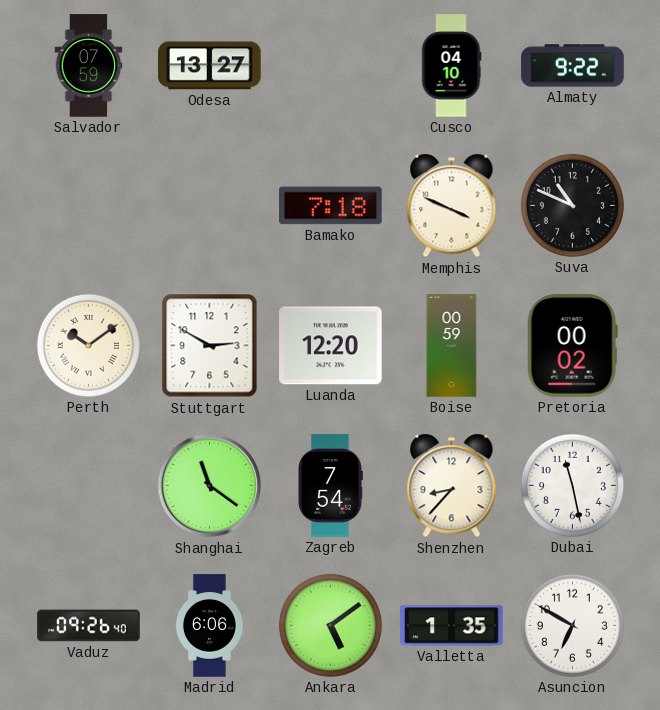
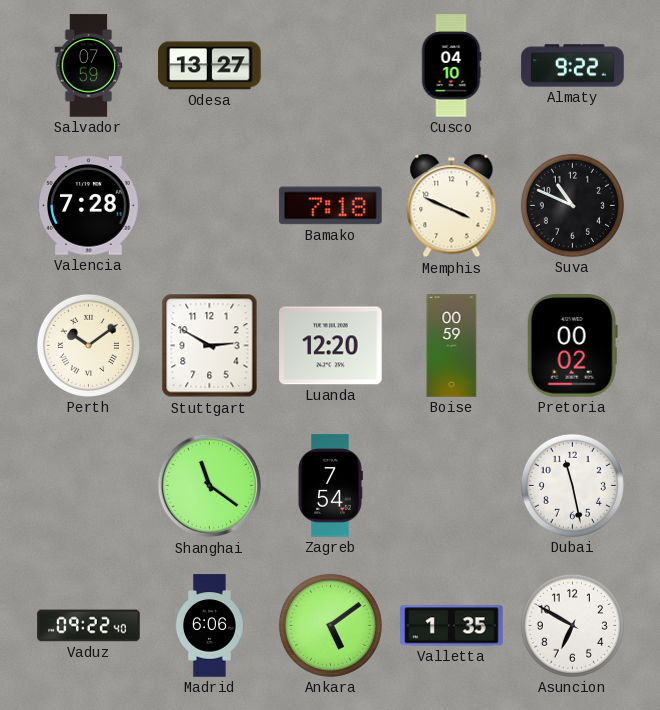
Valencia: none -> 7:28 (89, 206)
Shenzhen: 8:37 -> none (452, 486)
Vaduz: 09:26 -> 09:22 (89, 626)
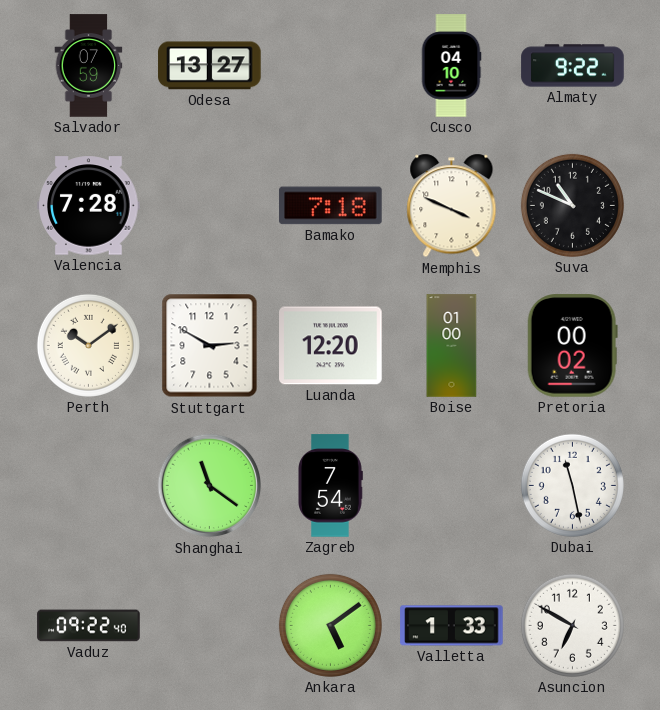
Boise: 00:59 -> 01:00 (452, 346)
Madrid: 6:06 -> none (210, 626)
Valletta: 1:35 -> 1:33 (452, 626)
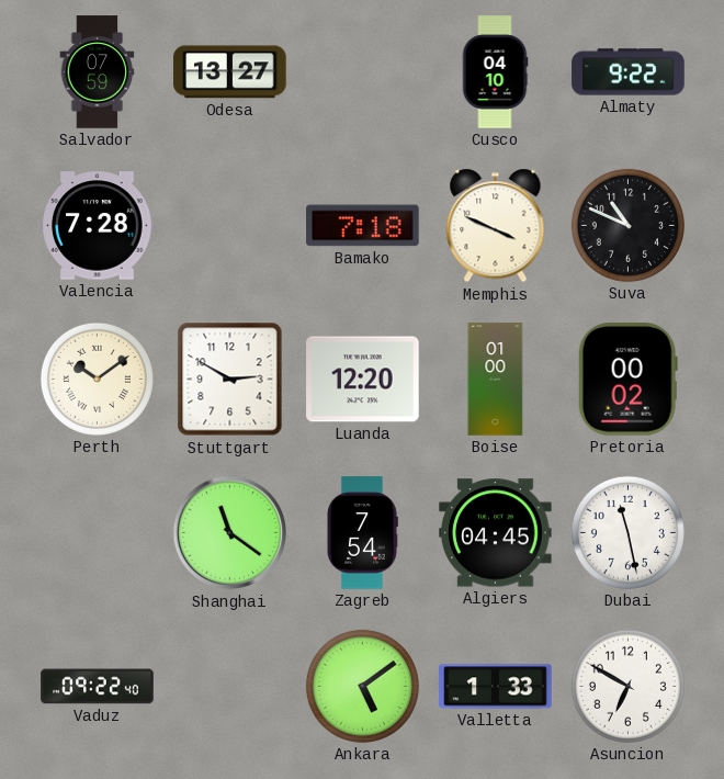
Algiers: none -> 04:45 (496, 533)
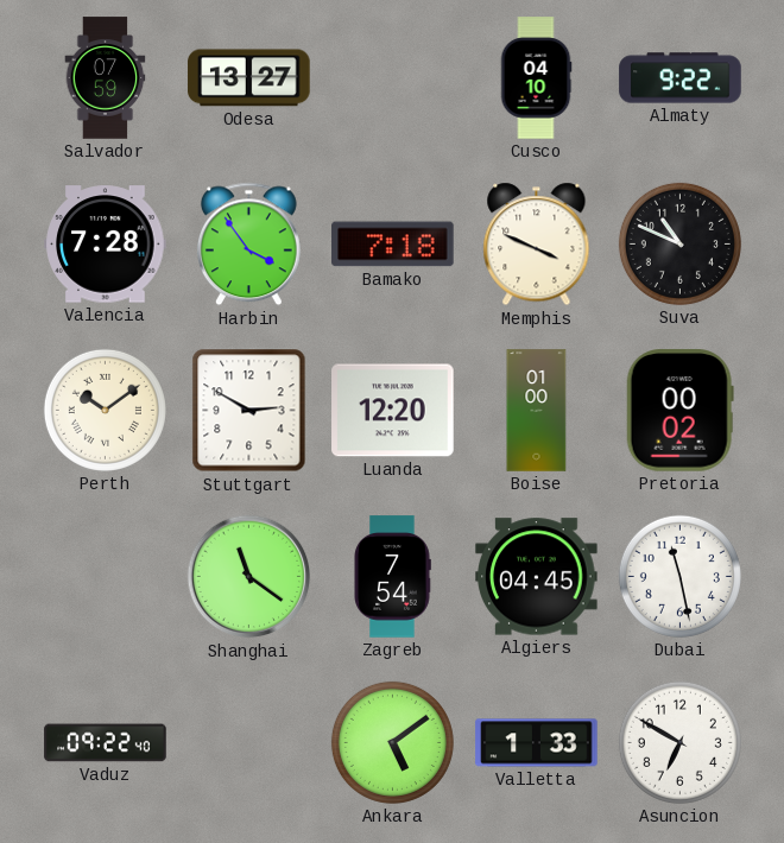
Harbin: none -> 3:54 (248, 245)
